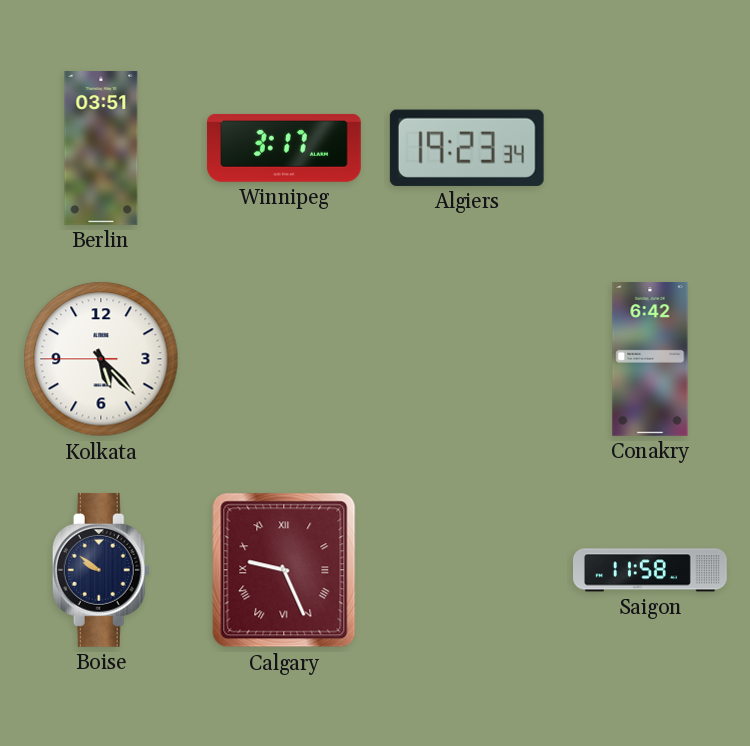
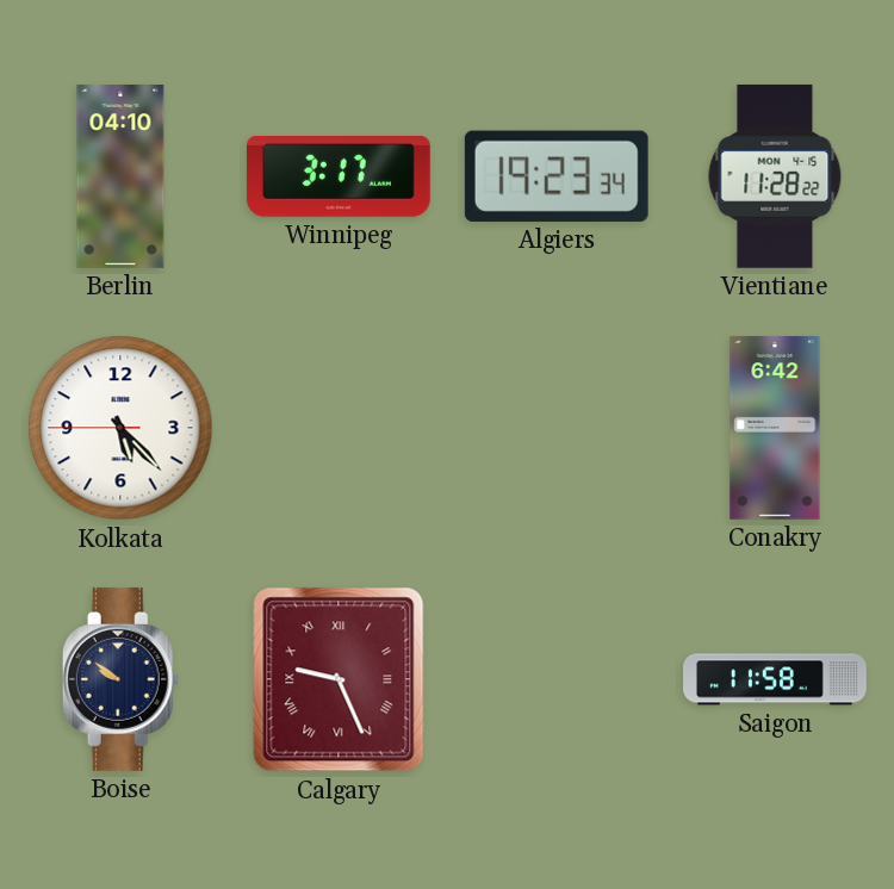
Berlin: 03:51 -> 04:10 (120, 178)
Vientiane: none -> 11:28 (775, 176)
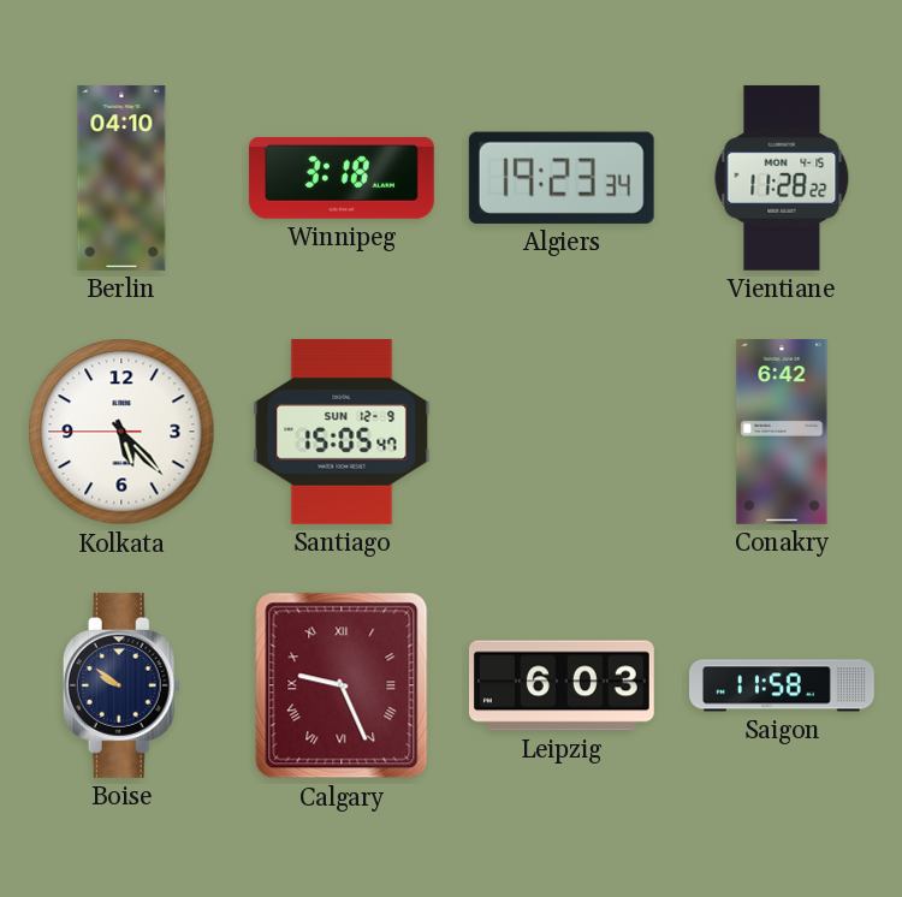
Winnipeg: 3:17 -> 3:18 (342, 178)
Santiago: none -> 15:05 (342, 432)
Leipzig: none -> 6:03 (562, 685)
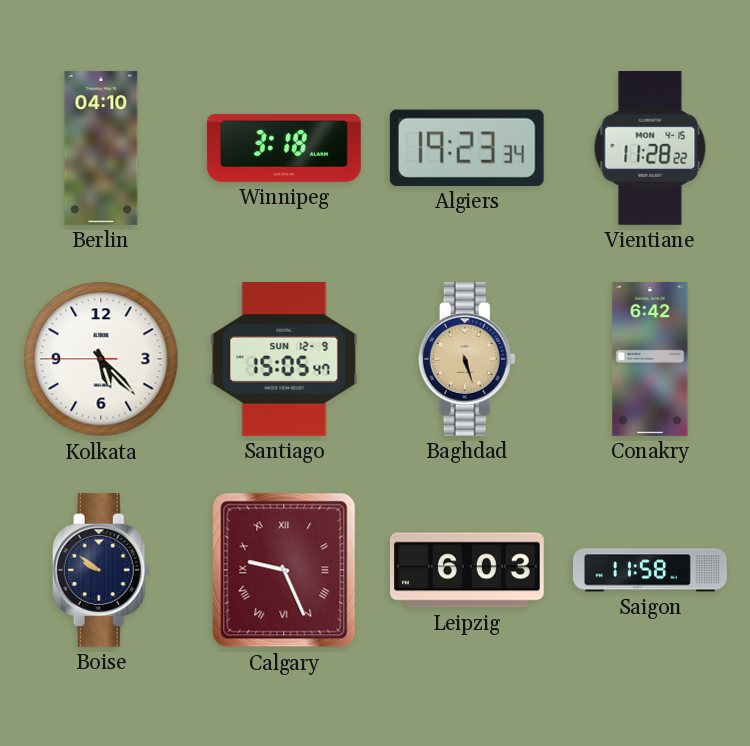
Baghdad: none -> 5:27 (467, 359)
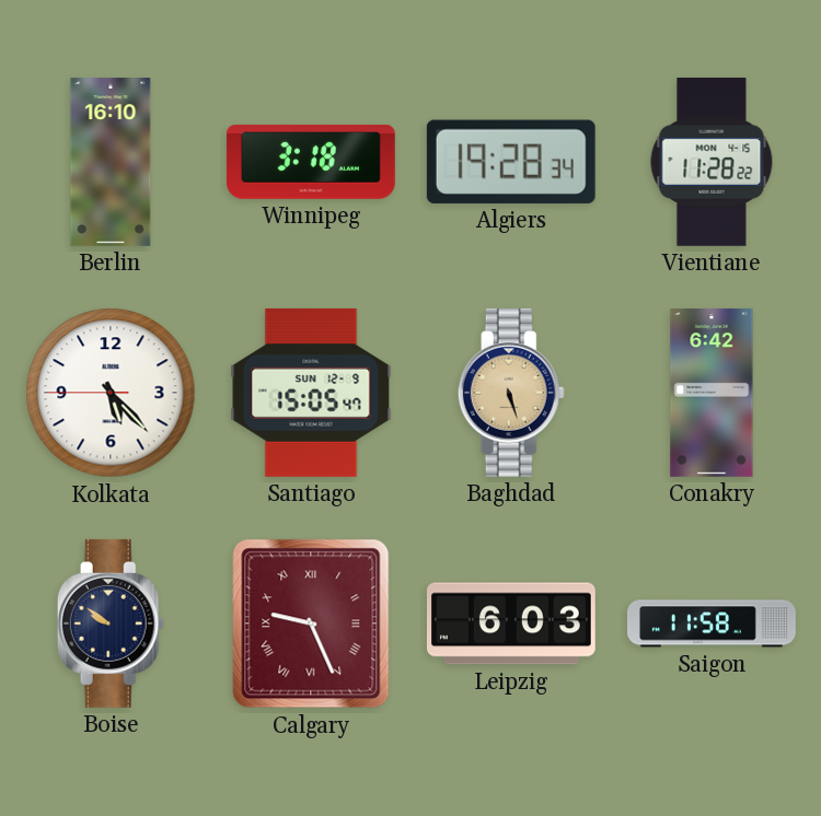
Berlin: 04:10 -> 16:10 (111, 163)
Algiers: 19:23 -> 19:28 (511, 162)
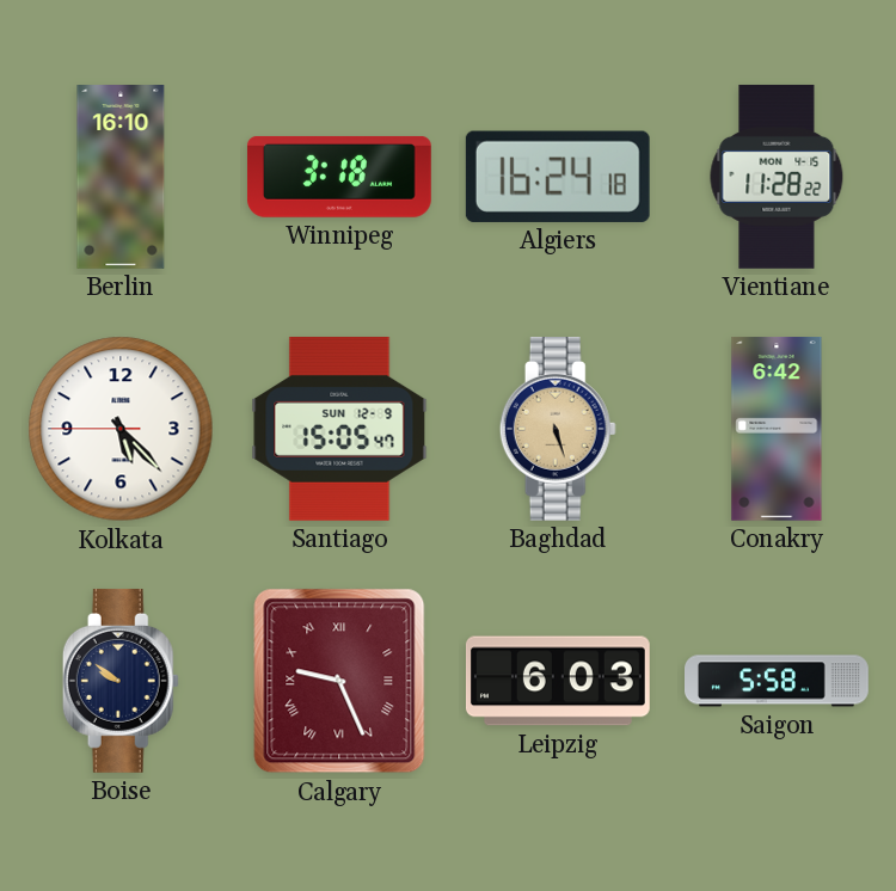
Algiers: 19:28 -> 16:24 (558, 177)
Saigon: 11:58 -> 5:58 (778, 681)
